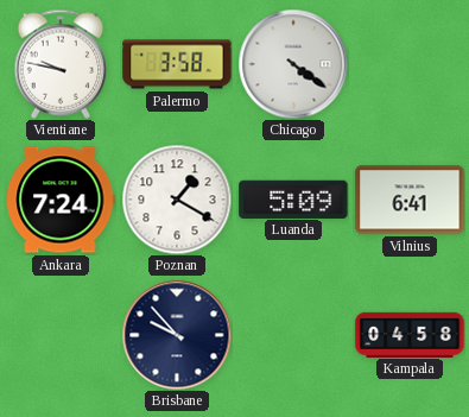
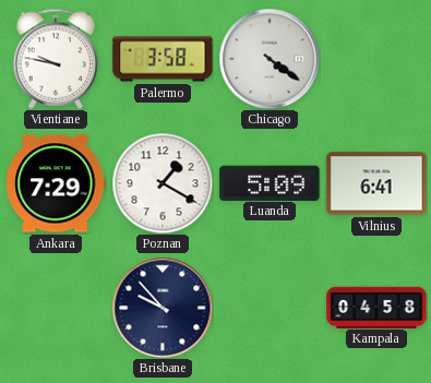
Ankara: 7:24 -> 7:29 (56, 183)
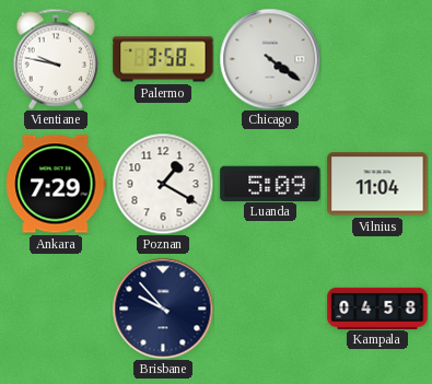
Vilnius: 6:41 -> 11:04 (377, 184)
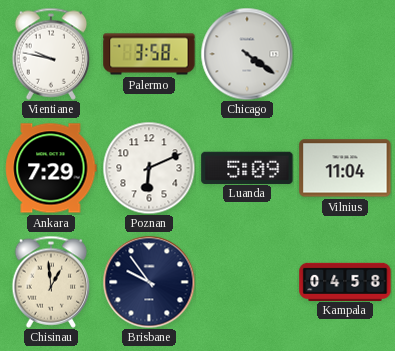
Poznan: 1:20 -> 6:11 (149, 168)
Chisinau: none -> 12:59 (51, 282)
Brisbane: 9:53 -> 9:54 (149, 282)
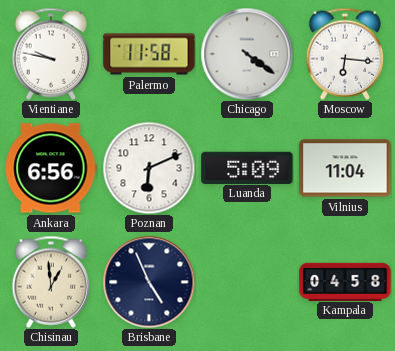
Palermo: 3:58 -> 11:58 (149, 54)
Moscow: none -> 6:16 (345, 54)
Ankara: 7:29 -> 6:56 (51, 168)
Brisbane: 9:54 -> 4:56 (149, 282)
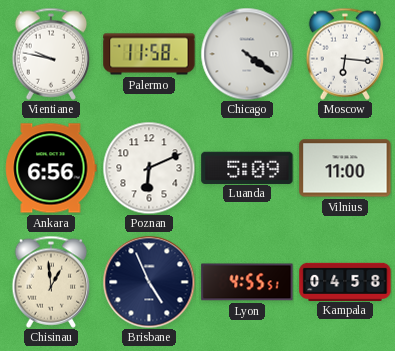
Vilnius: 11:04 -> 11:00 (345, 168)
Lyon: none -> 4:55 (247, 282)
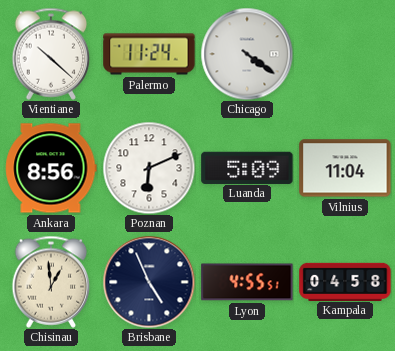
Vientiane: 9:47 -> 10:22 (51, 54)
Palermo: 11:58 -> 11:24 (149, 54)
Moscow: 6:16 -> none (345, 54)
Ankara: 6:56 -> 8:56 (51, 168)
Vilnius: 11:00 -> 11:04 (345, 168)
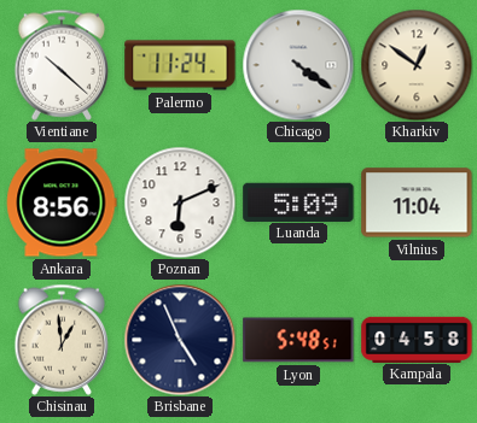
Kharkiv: none -> 12:51 (417, 65)
Lyon: 4:55 -> 5:48 (298, 340)
